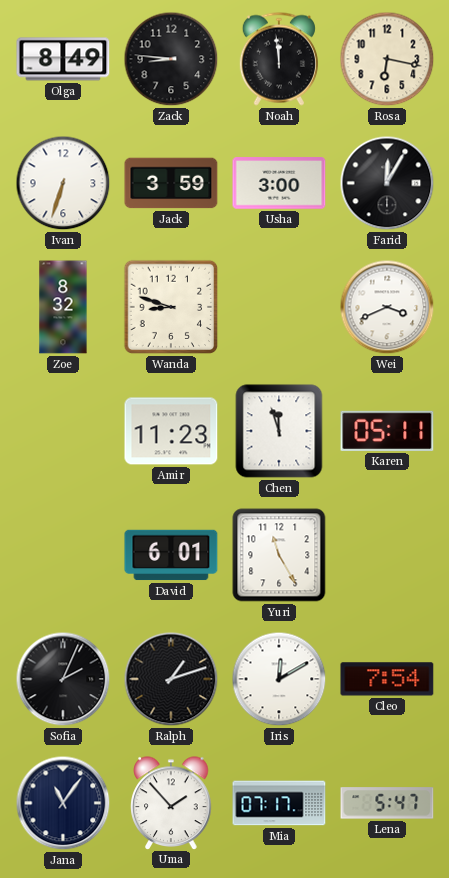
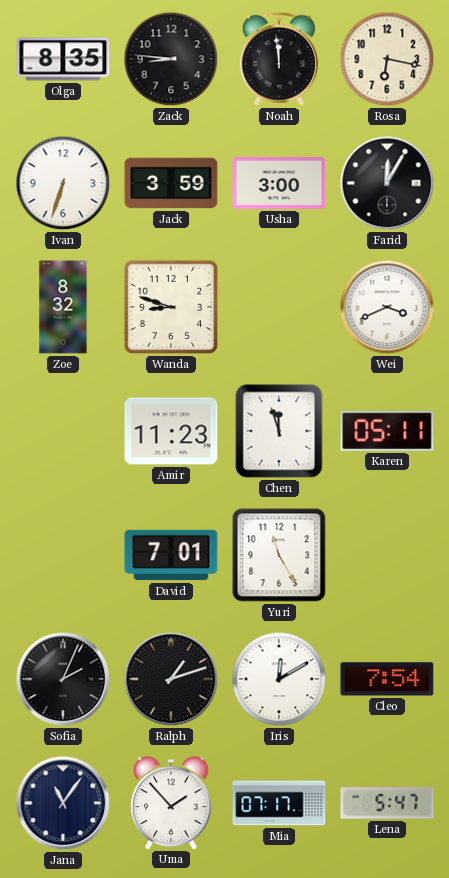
Olga: 8:49 -> 8:35 (63, 59)
David: 6:01 -> 7:01 (171, 555)
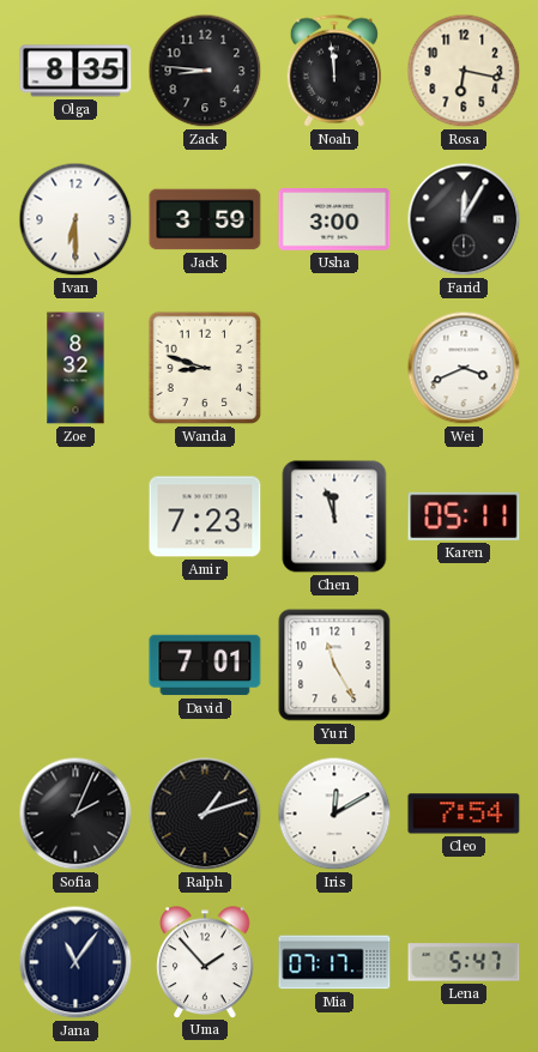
Ivan: 6:33 -> 6:30 (75, 219)
Amir: 11:23 -> 7:23 (205, 516)
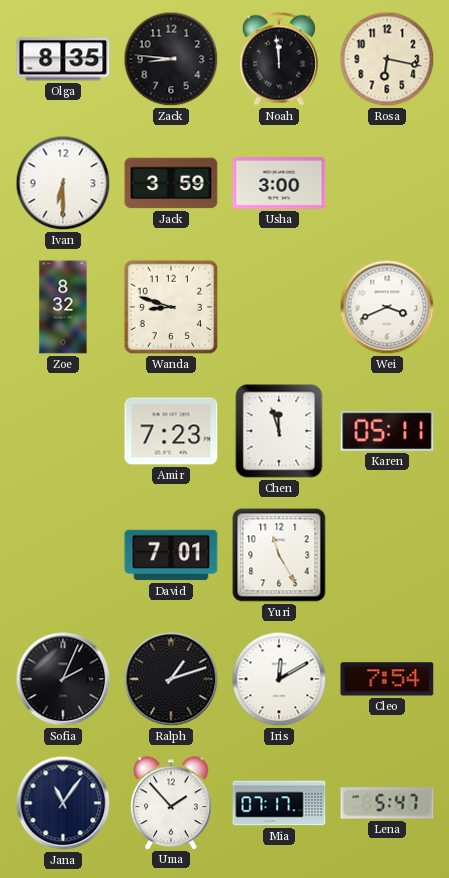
Farid: 12:05 -> none (464, 219)
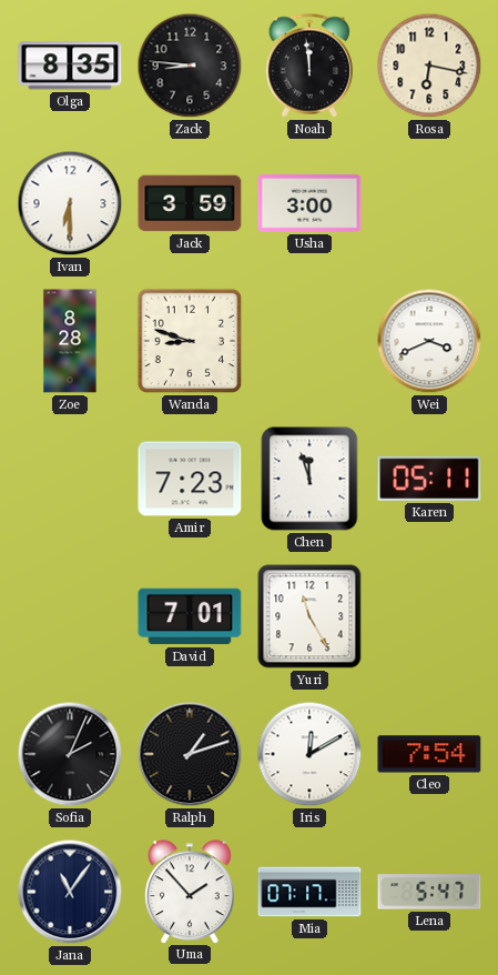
Zoe: 8:32 -> 8:28 (70, 341)
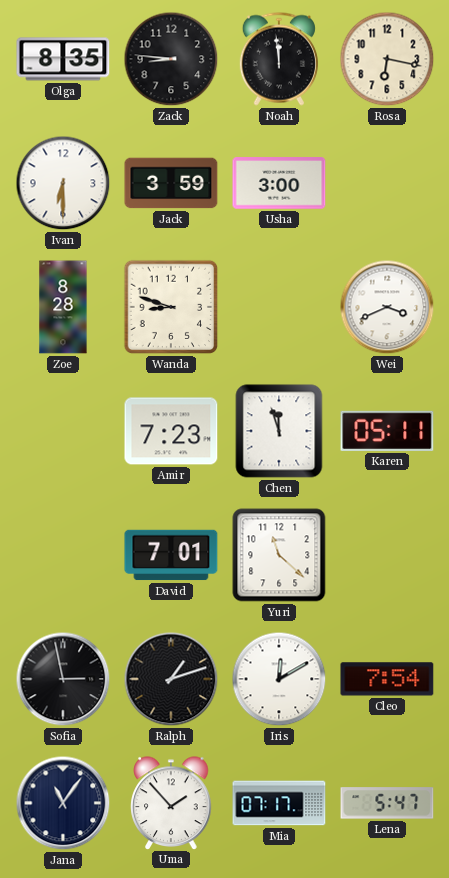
Yuri: 11:25 -> 11:22 (279, 555)
Sofia: 2:04 -> 2:58 (63, 679)
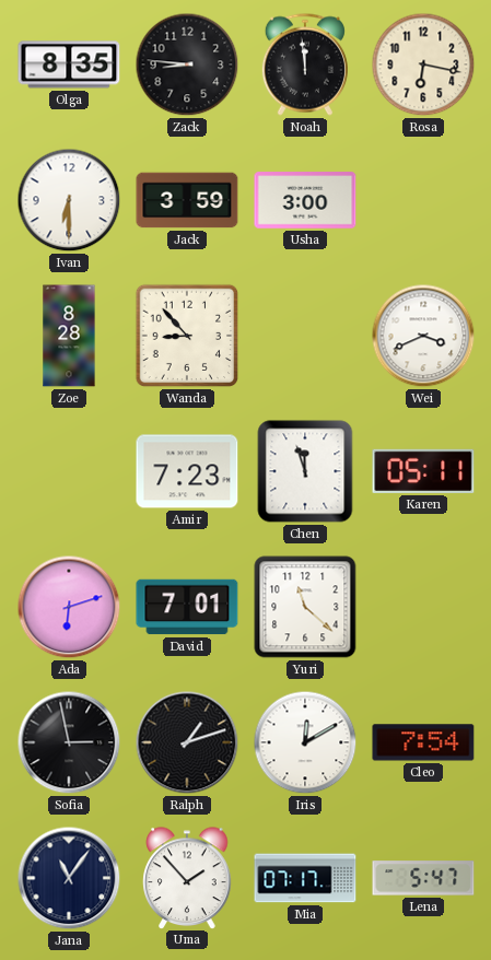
Wanda: 8:48 -> 8:53 (187, 336)
Ada: none -> 6:12 (69, 607)
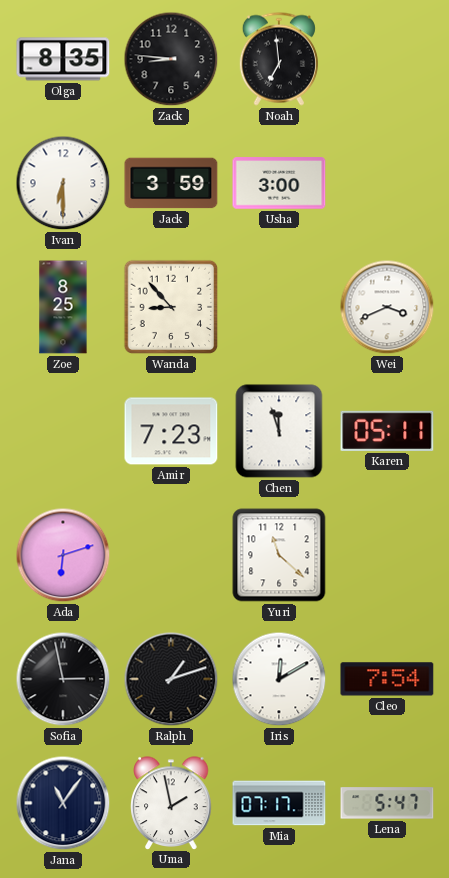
Noah: 11:59 -> 6:59 (279, 59)
Rosa: 6:17 -> none (423, 65)
Zoe: 8:28 -> 8:25 (63, 307)
David: 7:01 -> none (187, 607)
Uma: 1:53 -> 1:58 (171, 803)
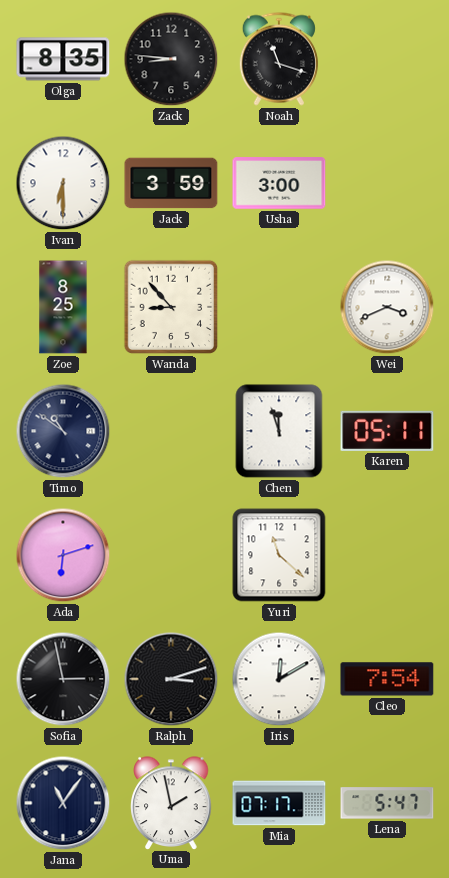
Noah: 6:59 -> 11:18 (279, 59)
Timo: none -> 10:51 (63, 431)
Amir: 7:23 -> none (171, 431)
Ralph: 1:12 -> 3:12 (171, 679)
